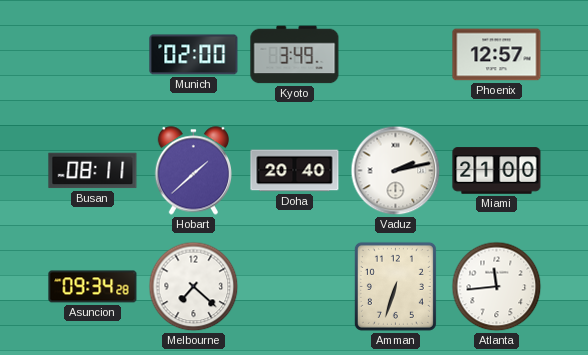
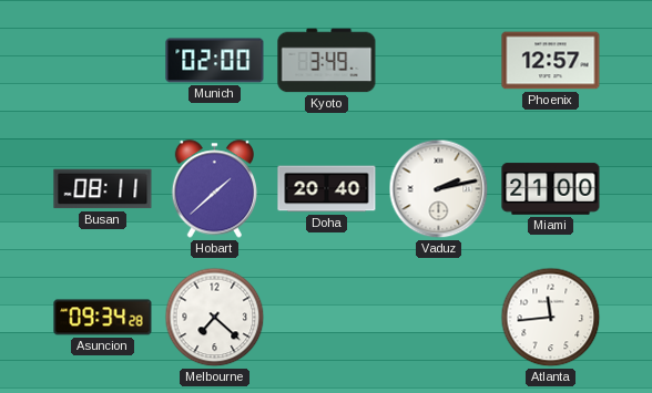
Amman: 6:33 -> none (395, 286)
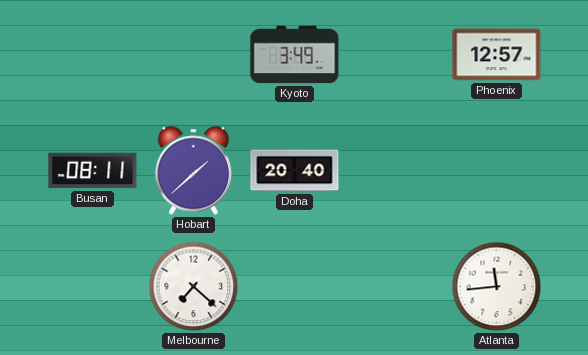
Munich: 02:00 -> none (215, 61)
Vaduz: 2:13 -> none (439, 189)
Miami: 21:00 -> none (551, 189)
Asuncion: 09:34 -> none (103, 318)
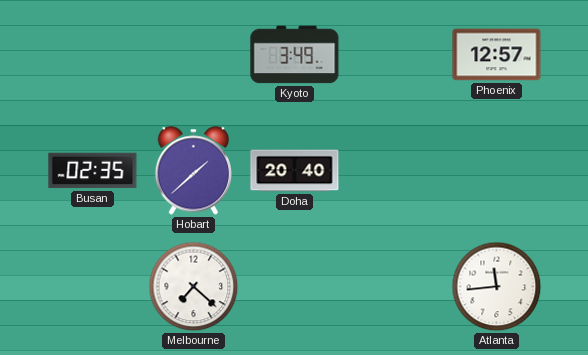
Busan: 08:11 -> 02:35 (93, 171)
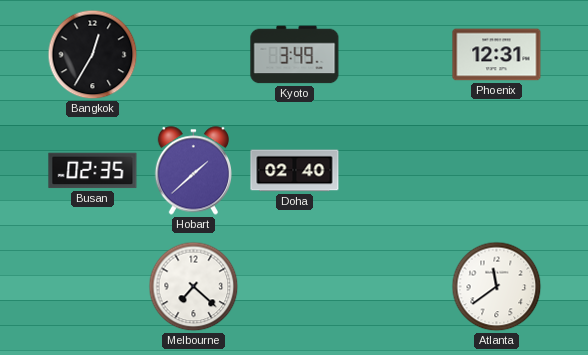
Bangkok: none -> 12:35 (93, 55)
Phoenix: 12:57 -> 12:31 (497, 55)
Doha: 20:40 -> 02:40 (295, 171)
Atlanta: 11:44 -> 11:39 (497, 287)
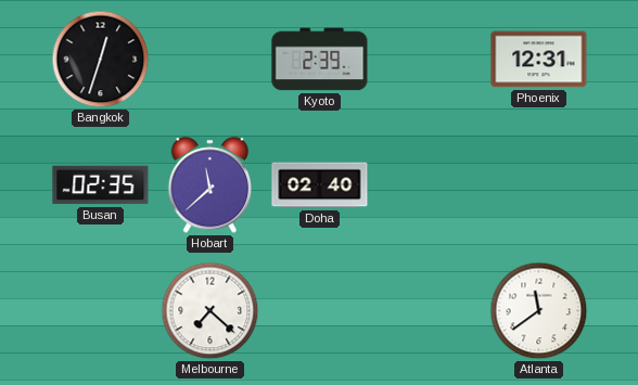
Bangkok: 12:35 -> 12:33 (101, 60)
Kyoto: 3:49 -> 2:39 (320, 60)
Hobart: 1:38 -> 11:38 (209, 185)
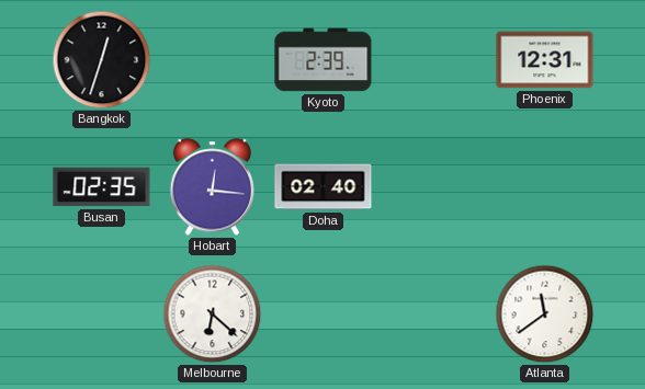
Hobart: 11:38 -> 12:16 (212, 187)
Melbourne: 7:22 -> 6:22 (213, 314)
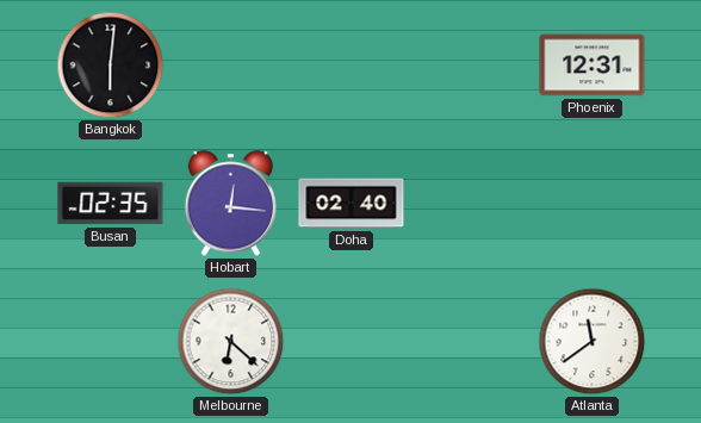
Bangkok: 12:33 -> 6:01 (111, 66)
Kyoto: 2:39 -> none (324, 60)
